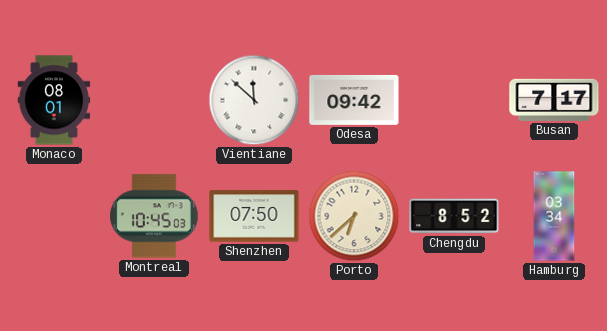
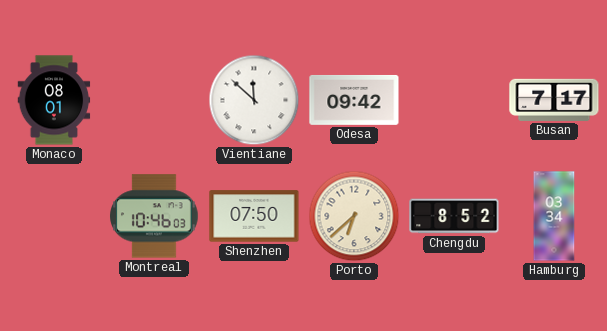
Montreal: 10:45 -> 10:46 (155, 216)
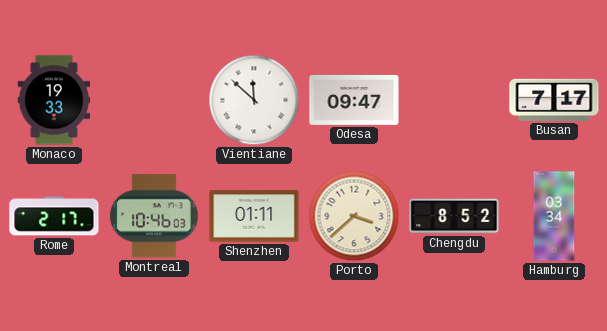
Monaco: 08:01 -> 19:33 (54, 100)
Odesa: 09:42 -> 09:47 (354, 100)
Rome: none -> 2:17 (54, 216)
Shenzhen: 07:50 -> 01:11 (254, 216)
Porto: 6:38 -> 3:38 (354, 216)
